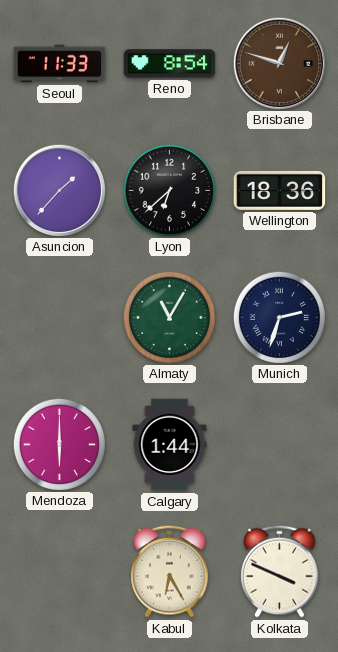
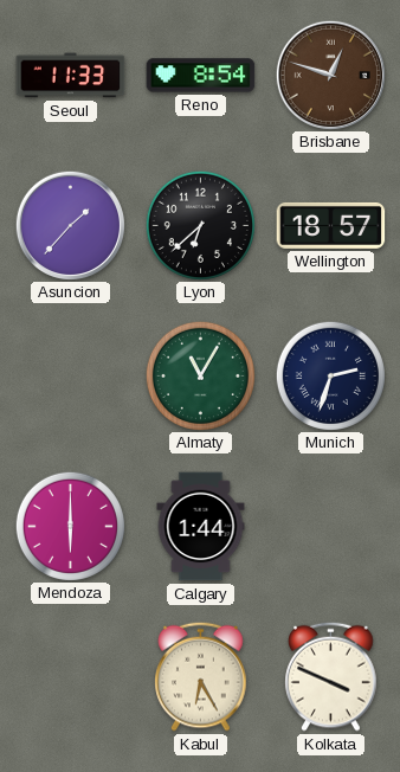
Wellington: 18:36 -> 18:57 (331, 225)
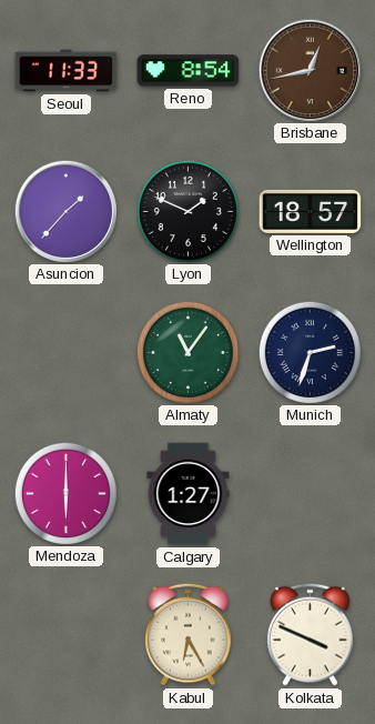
Brisbane: 12:48 -> 12:43 (310, 70)
Lyon: 6:38 -> 1:49 (187, 211)
Almaty: 11:05 -> 11:06 (187, 352)
Calgary: 1:44 -> 1:27 (189, 494)
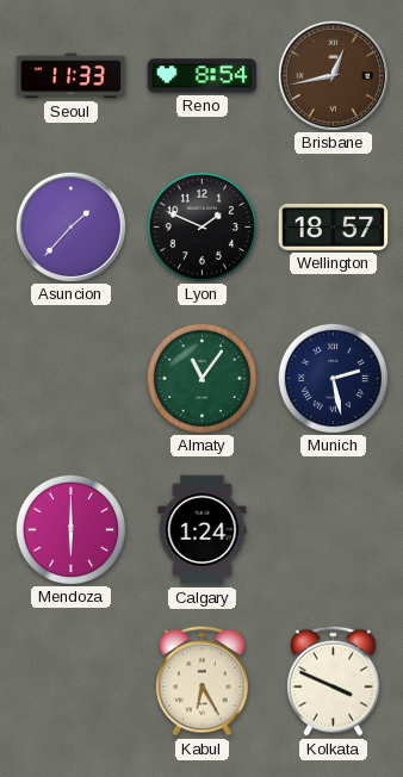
Munich: 2:33 -> 2:28 (333, 378)
Calgary: 1:27 -> 1:24 (203, 530)
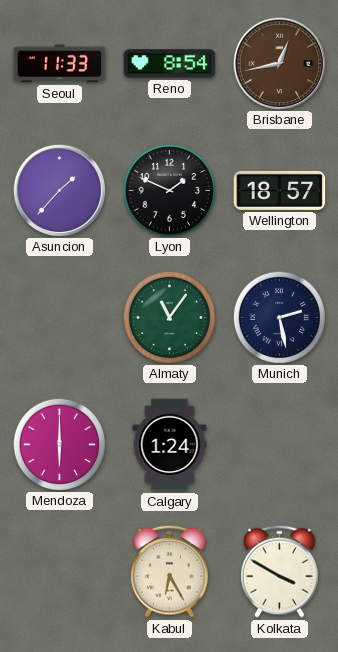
Kolkata: 3:49 -> 3:50 (280, 571)
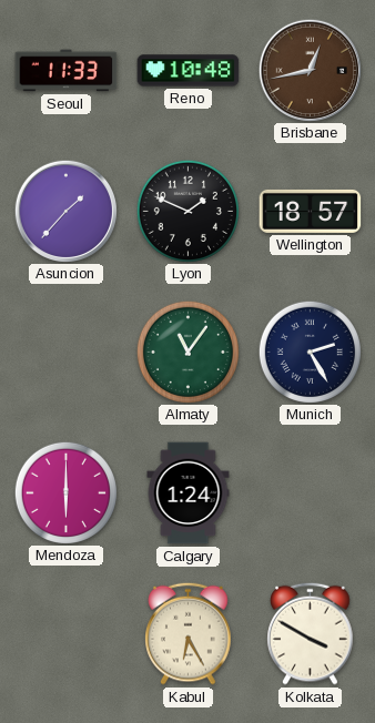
Reno: 8:54 -> 10:48 (189, 71)
Munich: 2:28 -> 2:25 (310, 352)
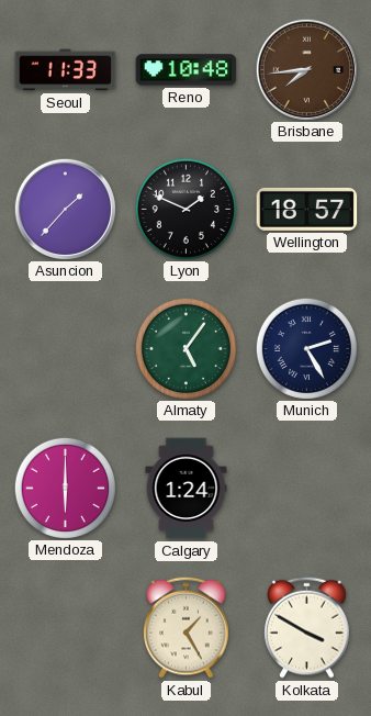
Brisbane: 12:43 -> 7:44 (306, 69)
Almaty: 11:06 -> 5:06 (185, 348)
Kabul: 6:25 -> 1:25 (187, 627)
